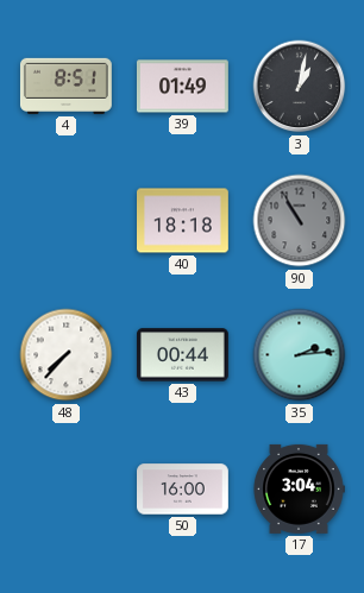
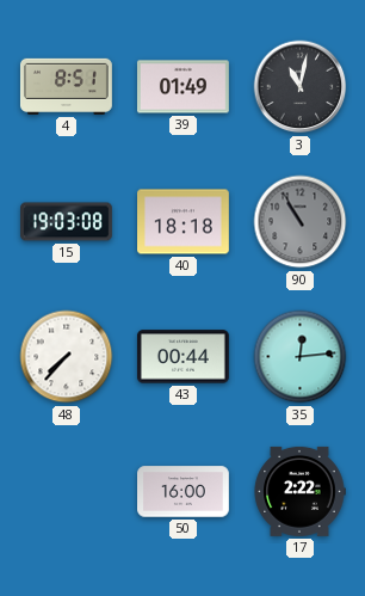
3: 1:02 -> 11:02 (301, 87)
15: none -> 19:03 (67, 222)
35: 2:14 -> 12:14 (301, 357)
17: 3:04 -> 2:22 (299, 491)
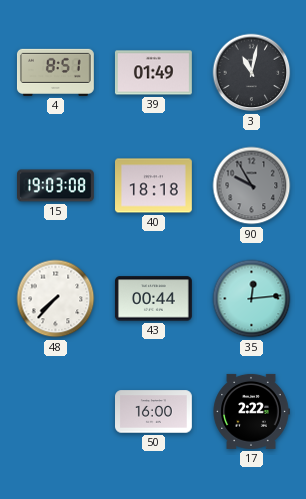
90: 10:55 -> 9:55 (252, 186)
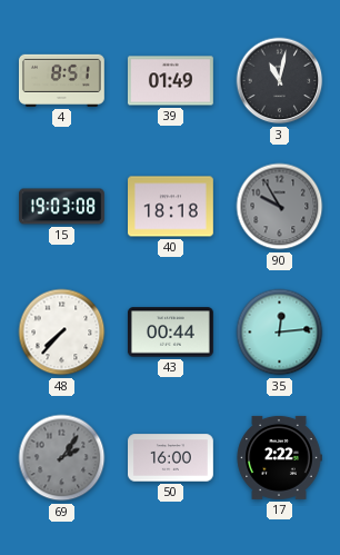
69: none -> 2:06 (62, 458)
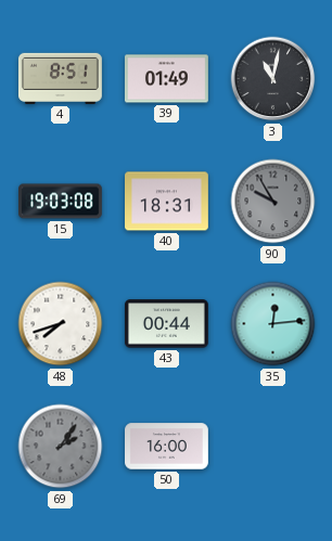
40: 18:18 -> 18:31 (167, 202)
48: 7:37 -> 7:42 (61, 324)
17: 2:22 -> none (279, 457)
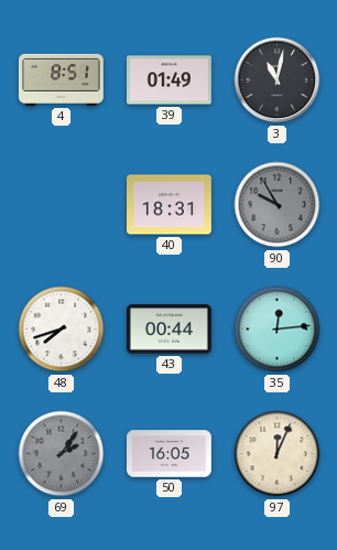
15: 19:03 -> none (61, 202)
50: 16:00 -> 16:05 (170, 454)
97: none -> 12:04 (278, 454)
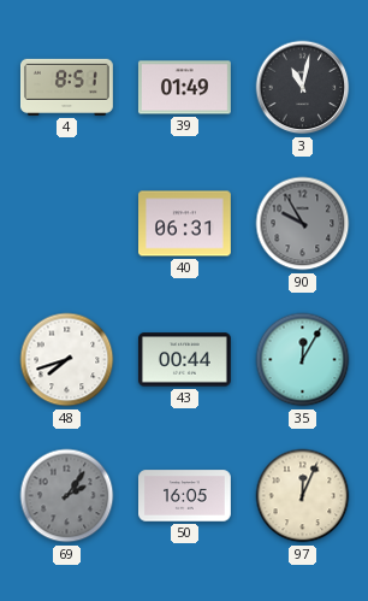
40: 18:31 -> 06:31 (185, 224)
35: 12:14 -> 12:05 (303, 360)
